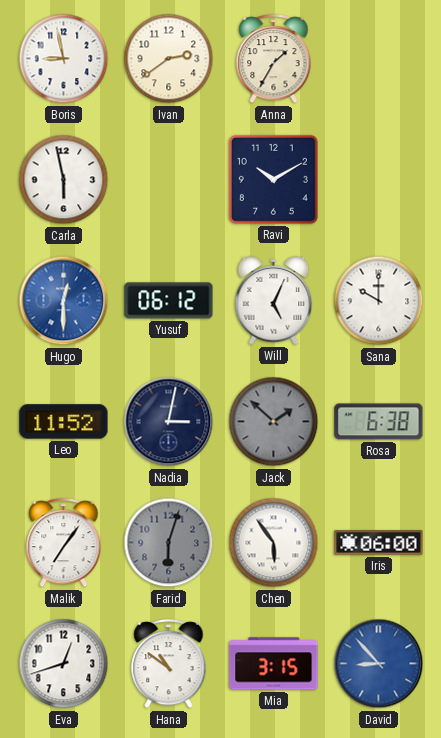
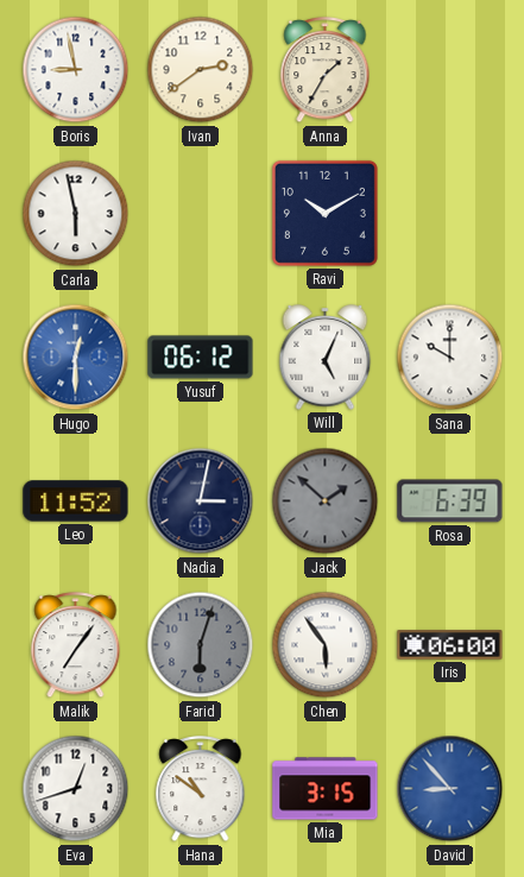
Rosa: 6:38 -> 6:39 (450, 501)
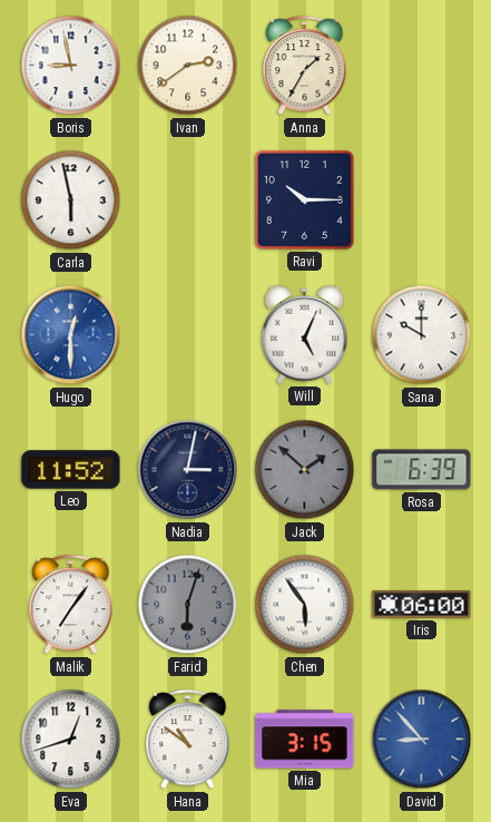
Ravi: 10:10 -> 10:15 (304, 199)
Yusuf: 06:12 -> none (201, 358)
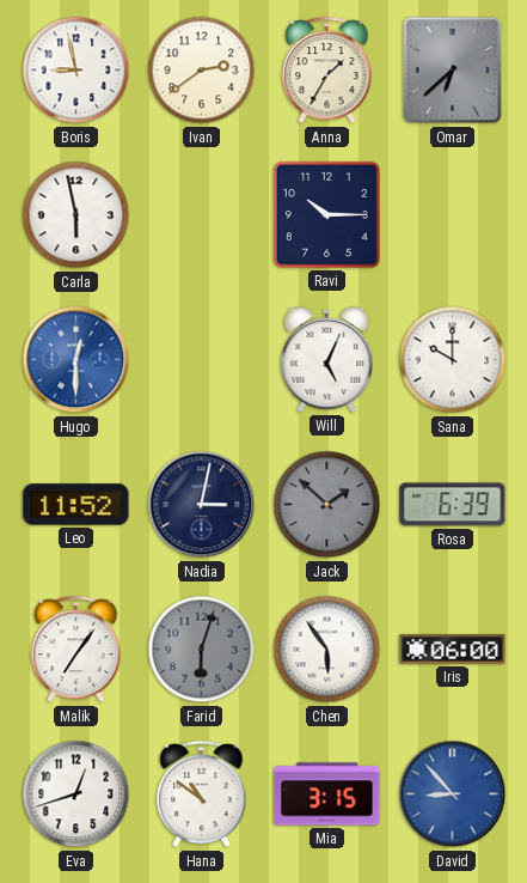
Omar: none -> 6:38 (453, 71)
